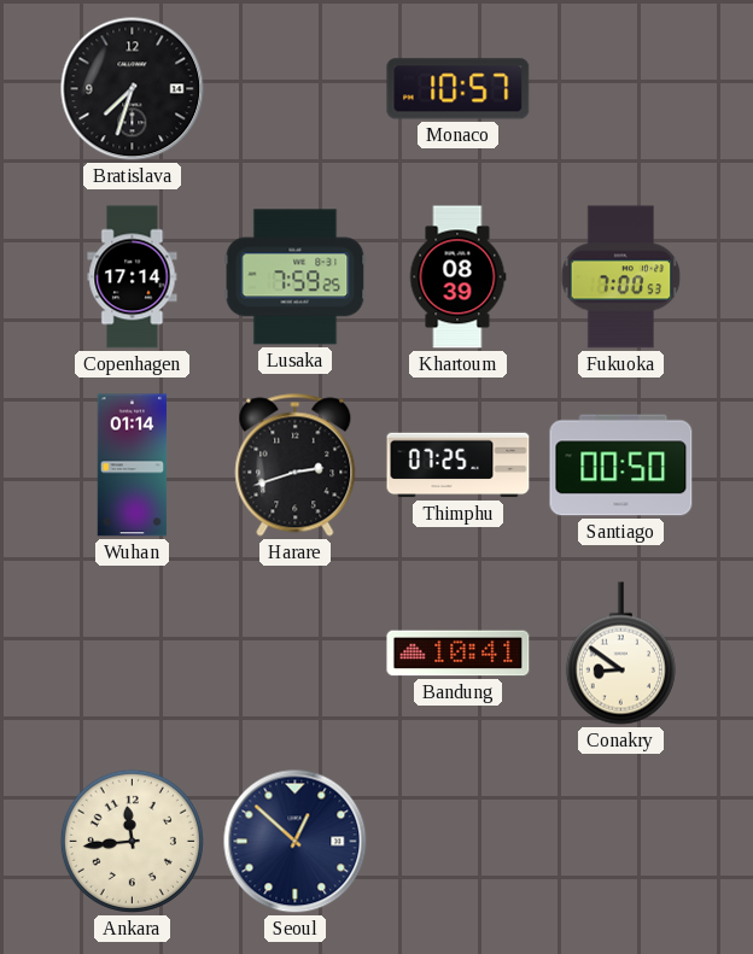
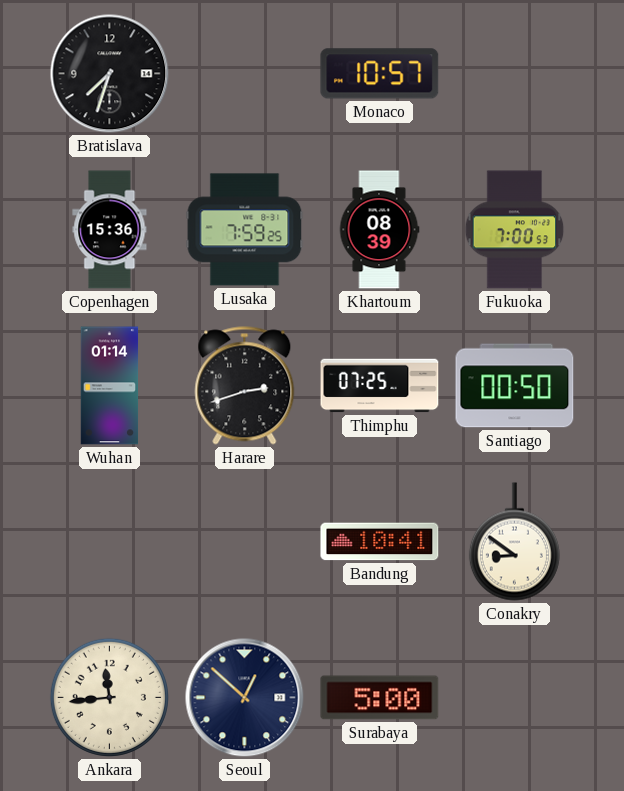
Copenhagen: 17:14 -> 15:36 (110, 230)
Surabaya: none -> 5:00 (380, 698)
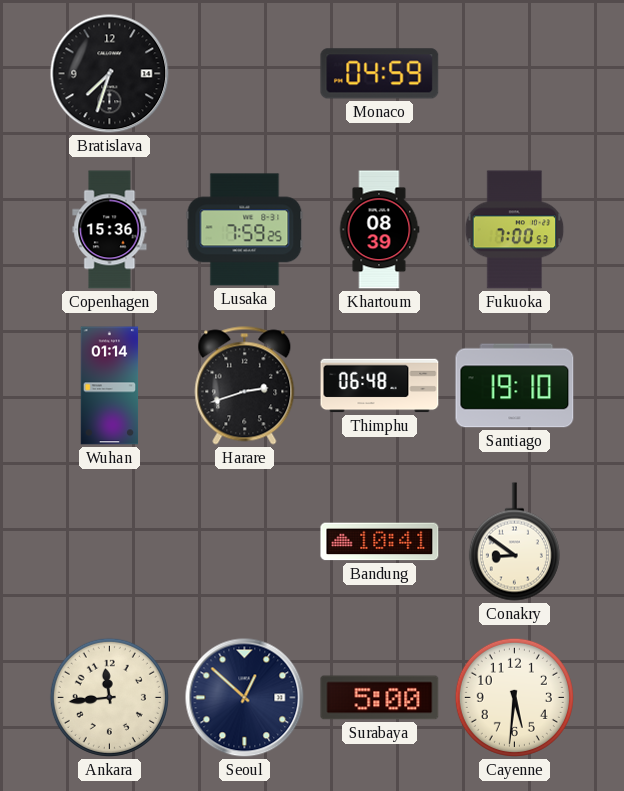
Monaco: 10:57 -> 04:59 (380, 74)
Thimphu: 07:25 -> 06:48 (380, 386)
Santiago: 00:50 -> 19:10 (515, 386)
Cayenne: none -> 5:31 (514, 697)
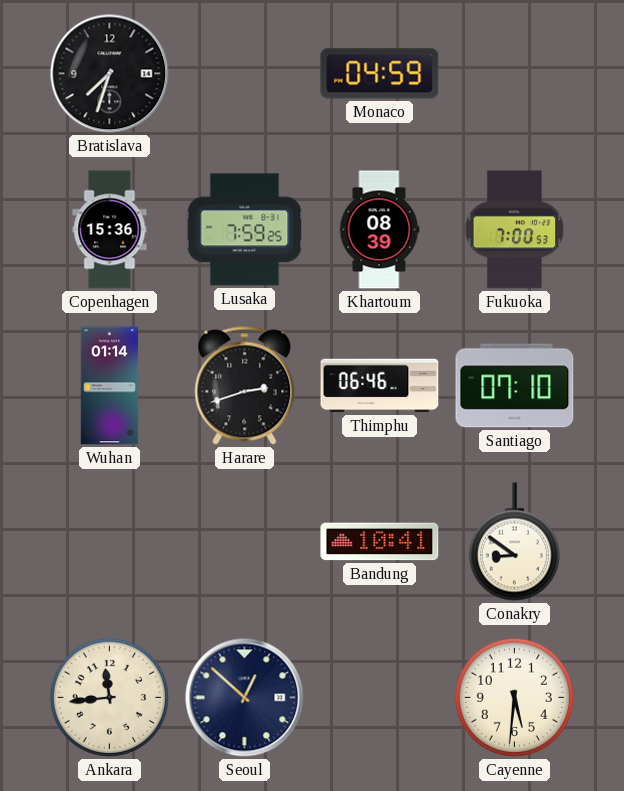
Thimphu: 06:48 -> 06:46 (380, 386)
Santiago: 19:10 -> 07:10 (515, 386)
Surabaya: 5:00 -> none (380, 698)
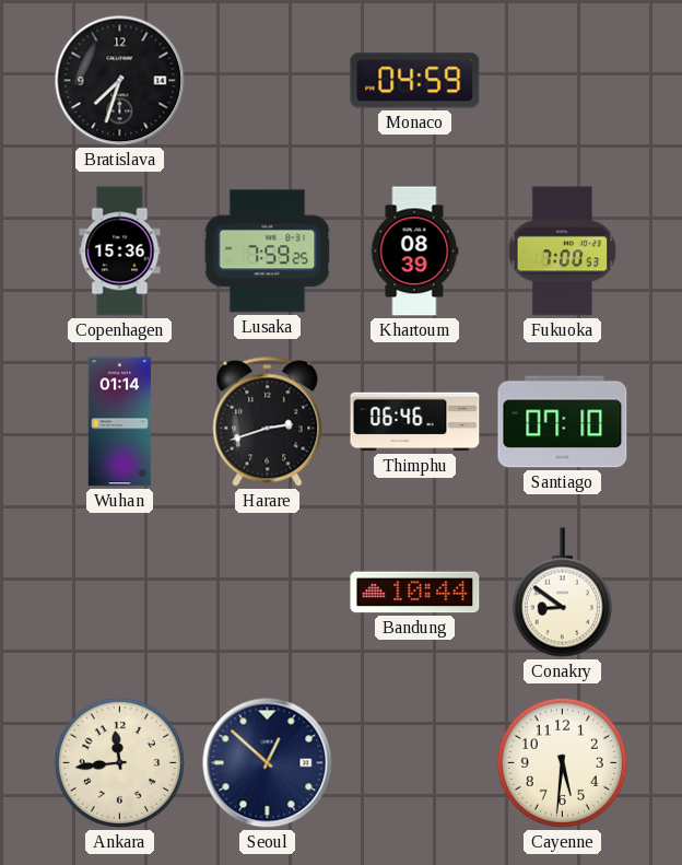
Bandung: 10:41 -> 10:44 (415, 593)
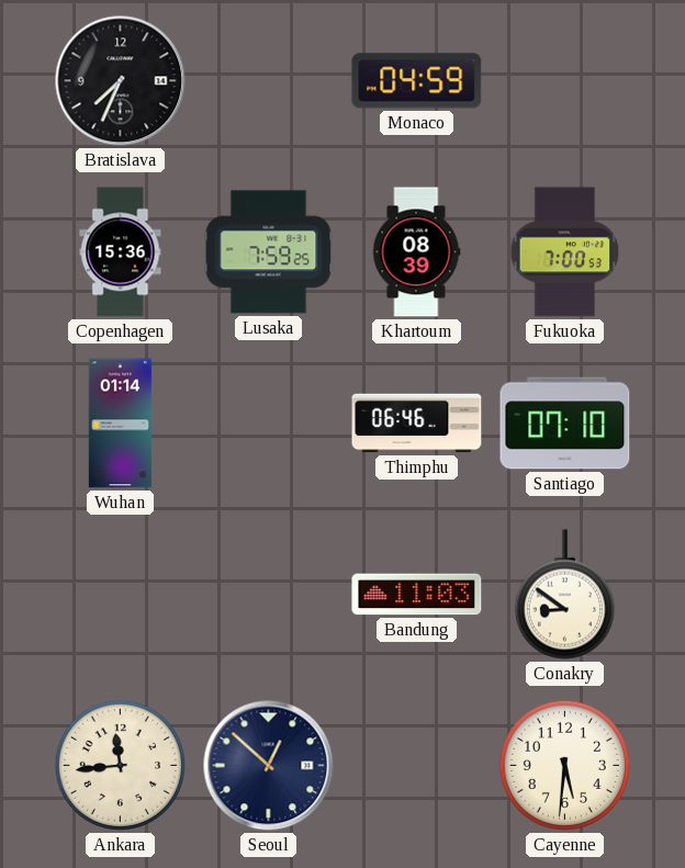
Bratislava: 7:33 -> 7:34 (121, 81)
Harare: 2:42 -> none (268, 422)
Bandung: 10:44 -> 11:03 (417, 595)
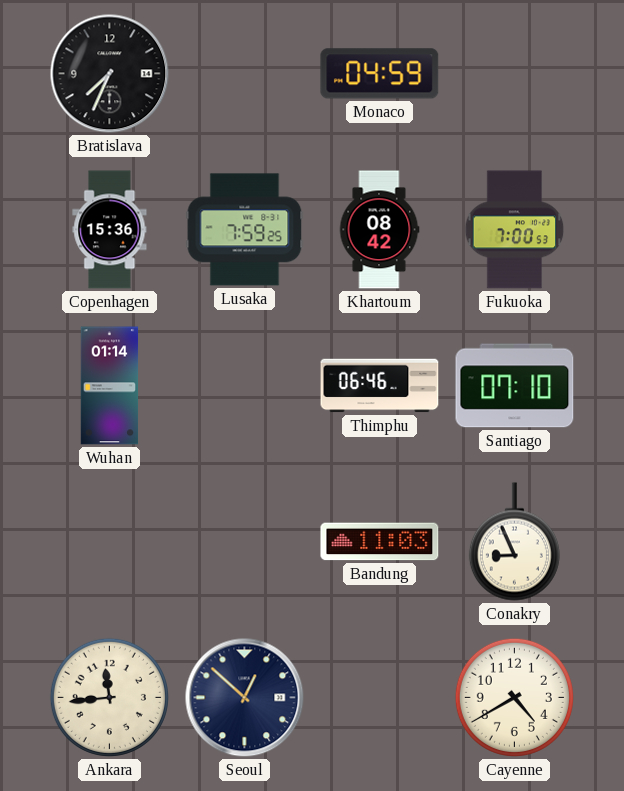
Khartoum: 08:39 -> 08:42 (379, 230)
Conakry: 8:51 -> 8:56 (514, 542)
Cayenne: 5:31 -> 4:40 (514, 697)
